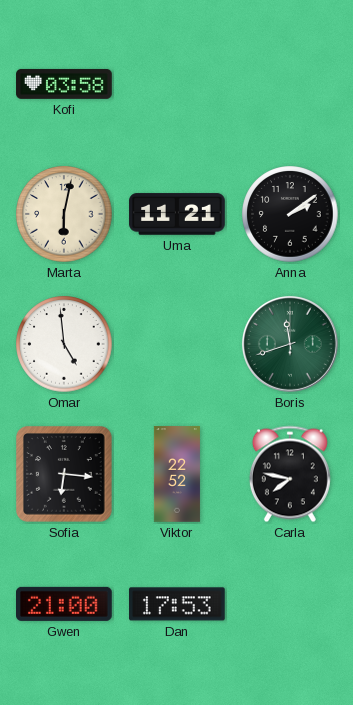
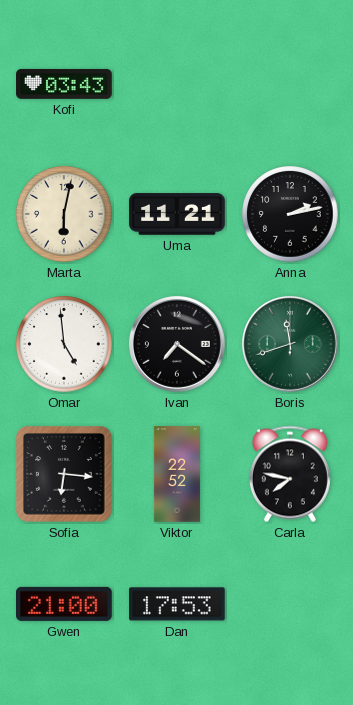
Kofi: 03:58 -> 03:43 (64, 84)
Anna: 2:09 -> 2:13 (290, 214)
Ivan: none -> 7:21 (177, 344)
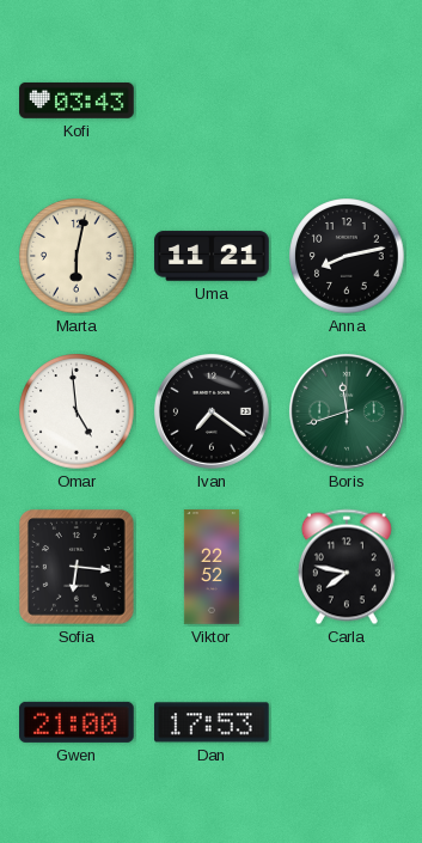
Anna: 2:13 -> 8:13 (347, 256)
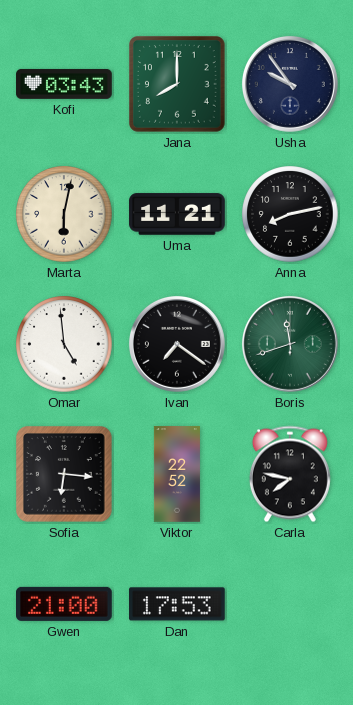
Jana: none -> 8:00 (178, 85)
Usha: none -> 9:54 (290, 84)
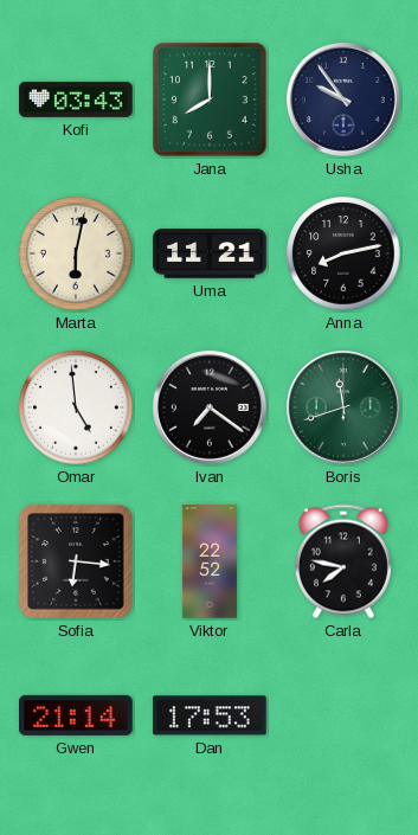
Gwen: 21:00 -> 21:14 (77, 715)
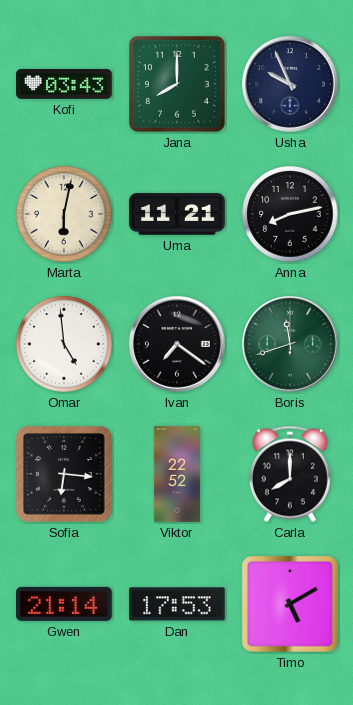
Usha: 9:54 -> 9:56 (290, 84)
Carla: 7:47 -> 8:00 (290, 474)
Timo: none -> 5:10 (291, 605)
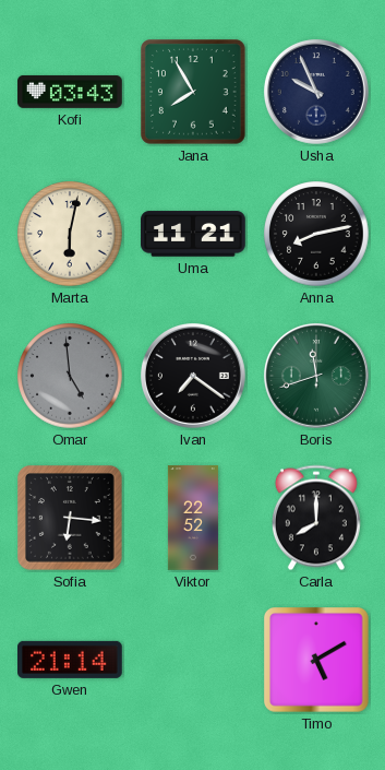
Jana: 8:00 -> 7:55 (194, 93)
Omar dial: white -> grey (70, 376)
Dan: 17:53 -> none (178, 604)
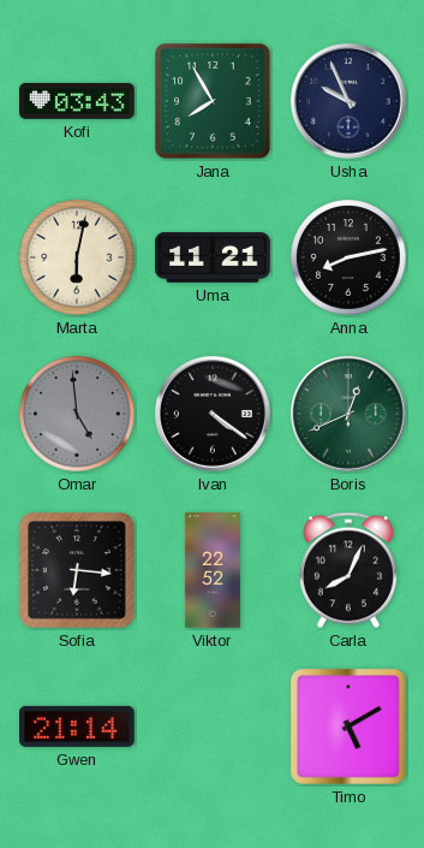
Ivan: 7:21 -> 4:21 (213, 414)
Boris: 11:42 -> 12:41 (348, 414)
Carla: 8:00 -> 8:04 (348, 570)
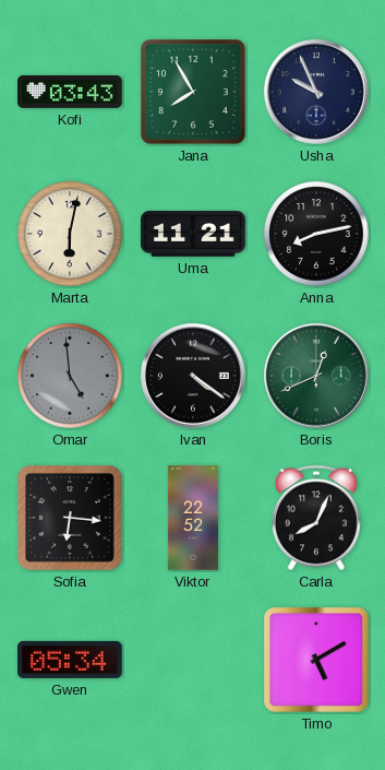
Gwen: 21:14 -> 05:34 (71, 660)
